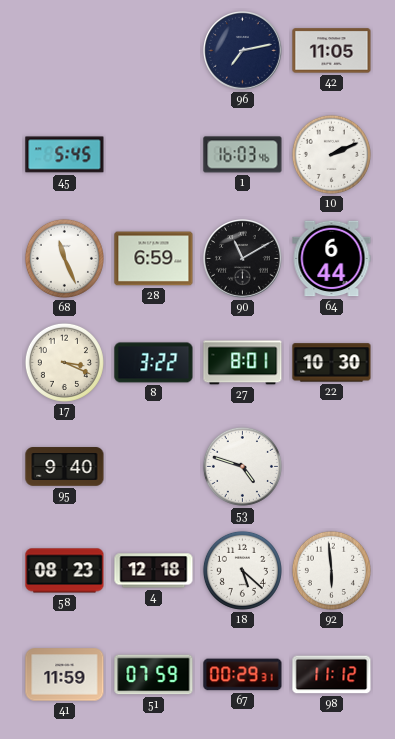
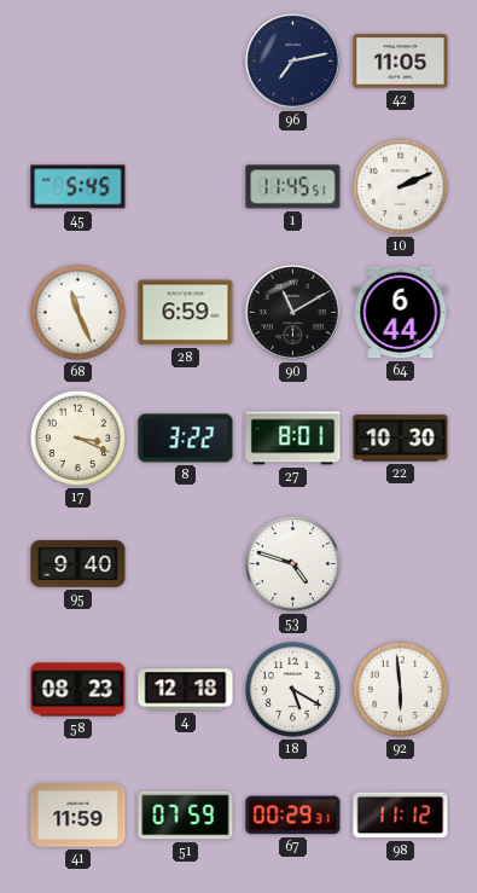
1: 16:03 -> 11:45 (293, 187)
18: 5:22 -> 5:20 (292, 689)
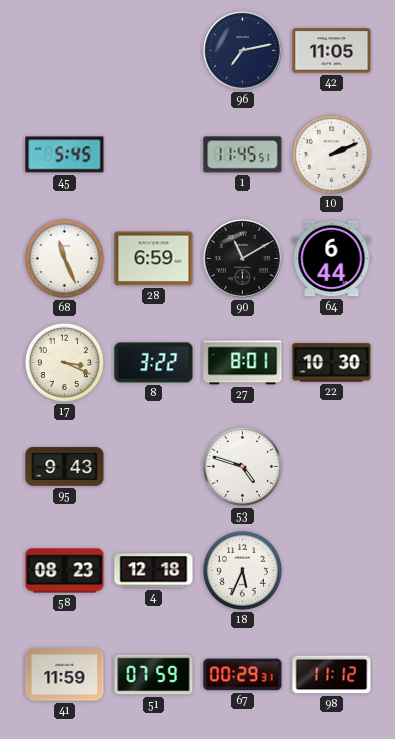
95: 9:40 -> 9:43 (65, 467)
18: 5:20 -> 5:34 (242, 570)
92: 5:59 -> none (400, 689)
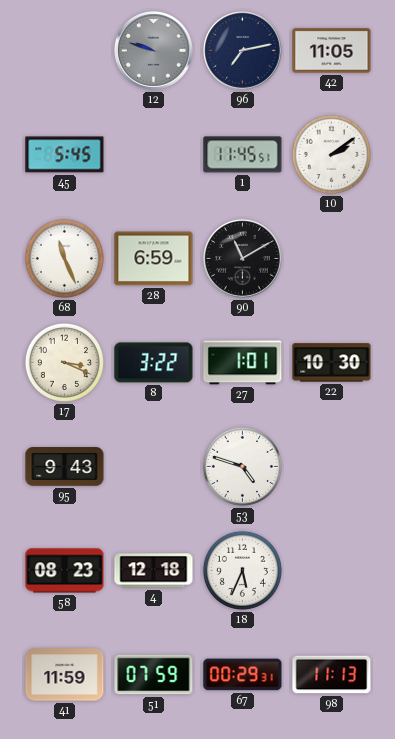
12: none -> 9:48 (154, 51)
10: 2:11 -> 2:09 (331, 154)
64: 6:44 -> none (332, 259)
27: 8:01 -> 1:01 (243, 363)
98: 11:12 -> 11:13 (332, 675)
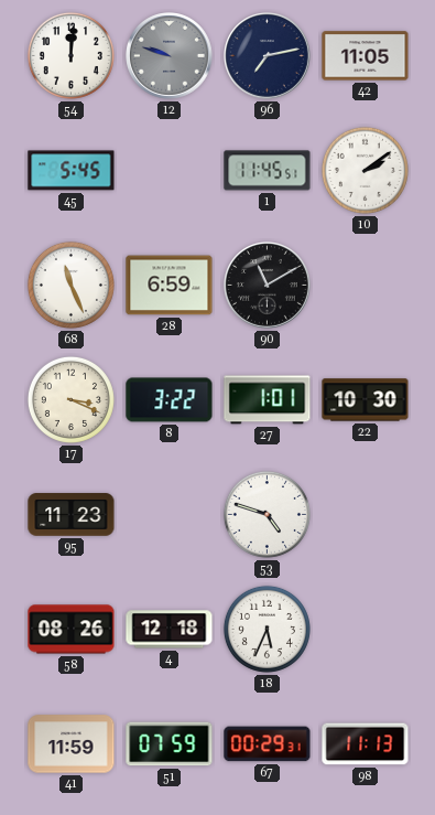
54: none -> 12:01 (70, 55)
95: 9:43 -> 11:23 (72, 515)
58: 08:23 -> 08:26 (72, 630)
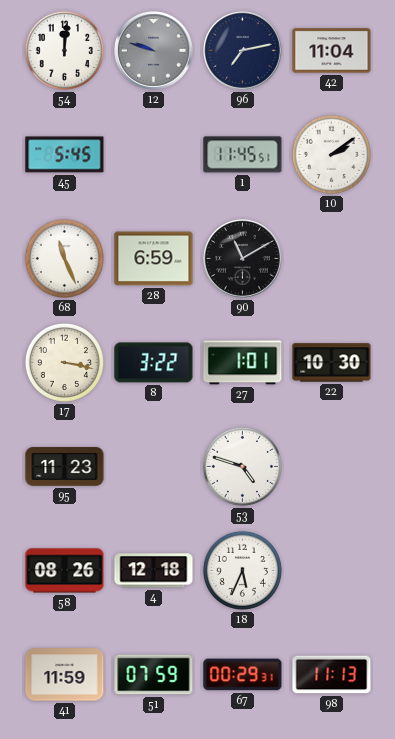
42: 11:05 -> 11:04 (332, 51)
17: 3:19 -> 3:17 (64, 362)
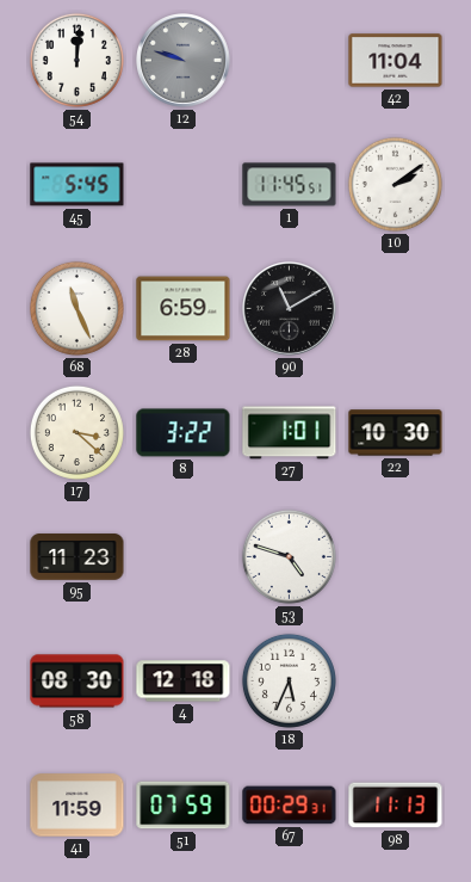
96: 7:13 -> none (243, 51)
17: 3:17 -> 3:22 (76, 432)
58: 08:26 -> 08:30 (78, 681)
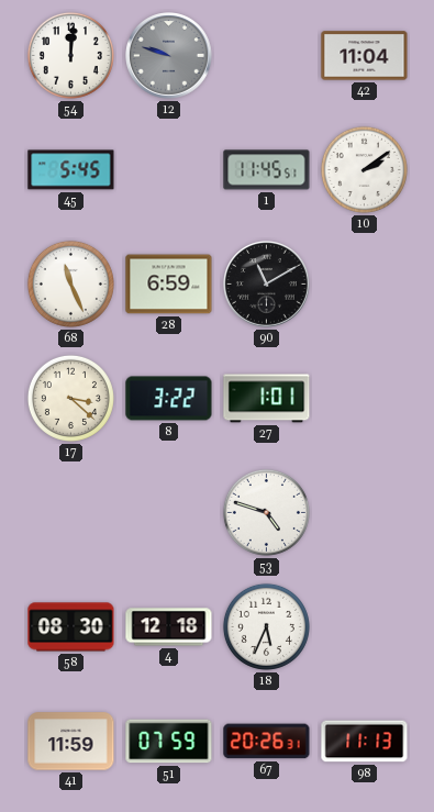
22: 10:30 -> none (396, 433)
95: 11:23 -> none (78, 557)
67: 00:29 -> 20:26 (267, 742)
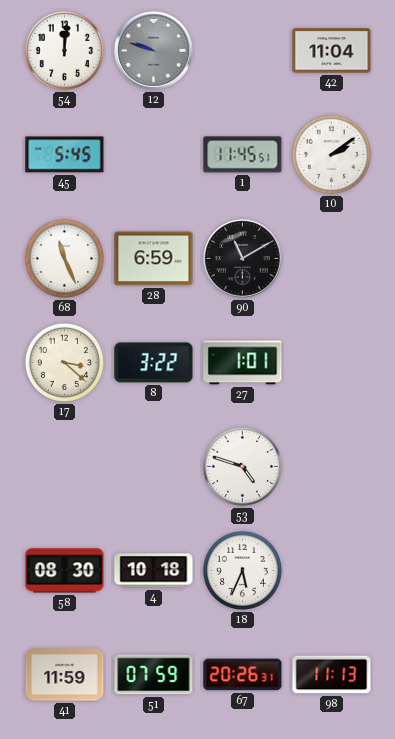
4: 12:18 -> 10:18 (154, 571)
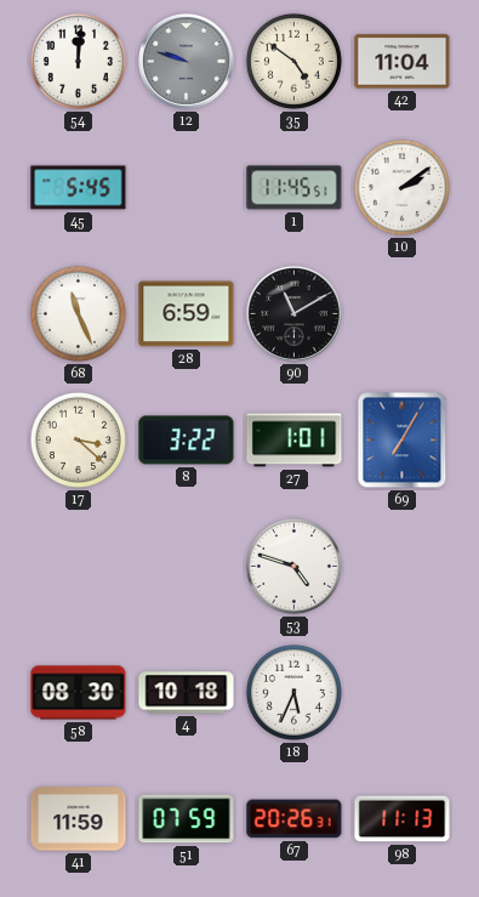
35: none -> 4:51 (293, 61)
69: none -> 7:05 (403, 441)
